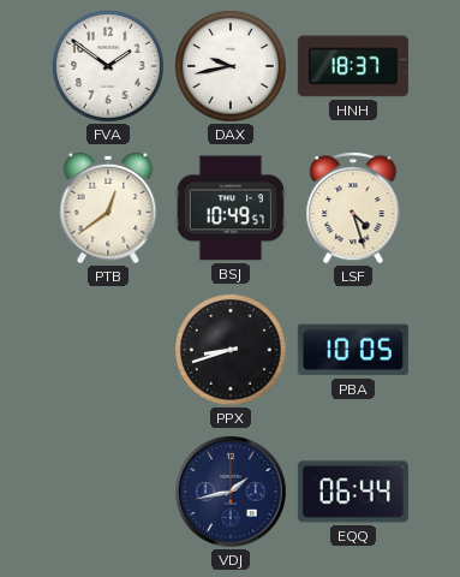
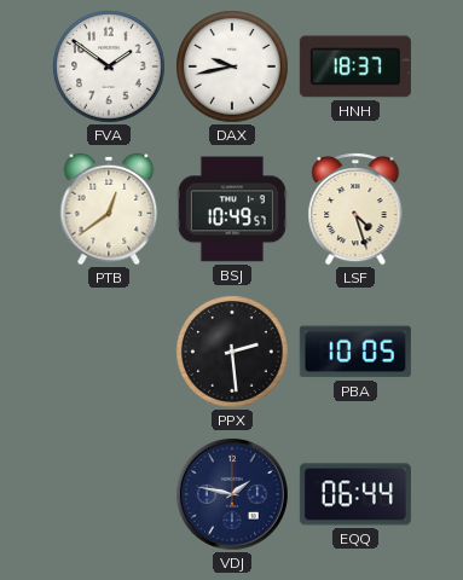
PPX: 8:42 -> 2:29 (233, 353)
VDJ: 1:43 -> 1:47 (232, 494)
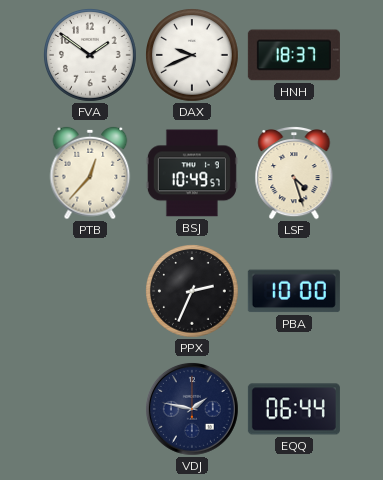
DAX: 9:43 -> 9:41 (193, 56)
PTB: 12:39 -> 12:37 (90, 173)
PPX: 2:29 -> 2:34 (193, 292)
PBA: 10:05 -> 10:00 (294, 291)
